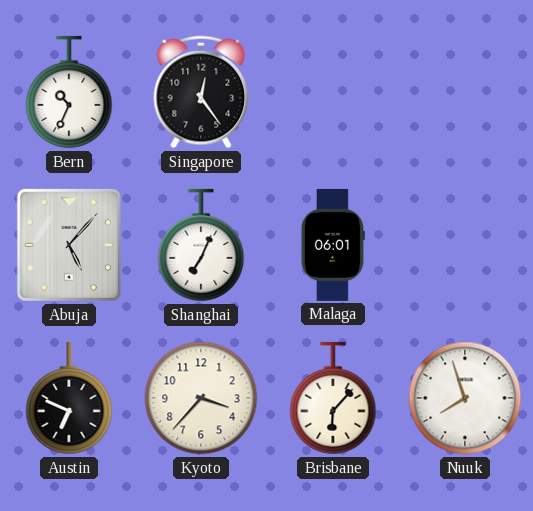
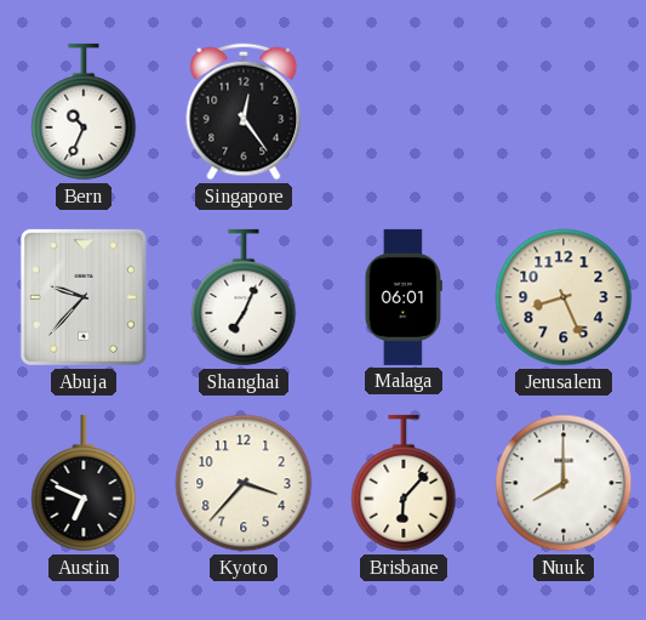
Abuja: 5:07 -> 9:37 (84, 297)
Jerusalem: none -> 8:26 (564, 297)
Nuuk: 7:57 -> 8:00 (564, 483)
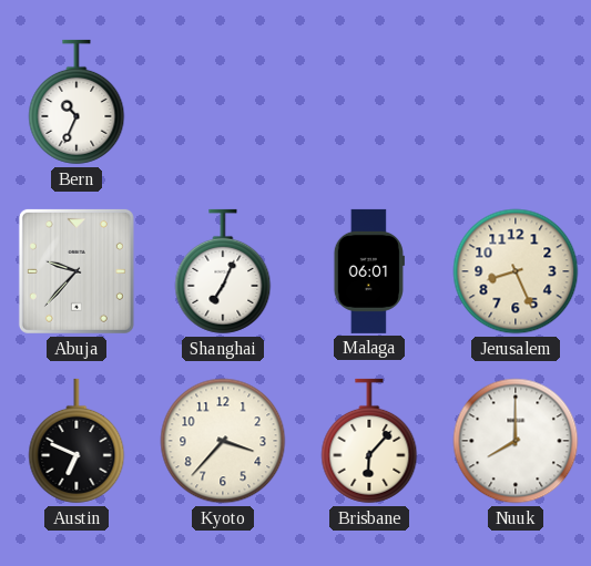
Singapore: 12:24 -> none (244, 112)
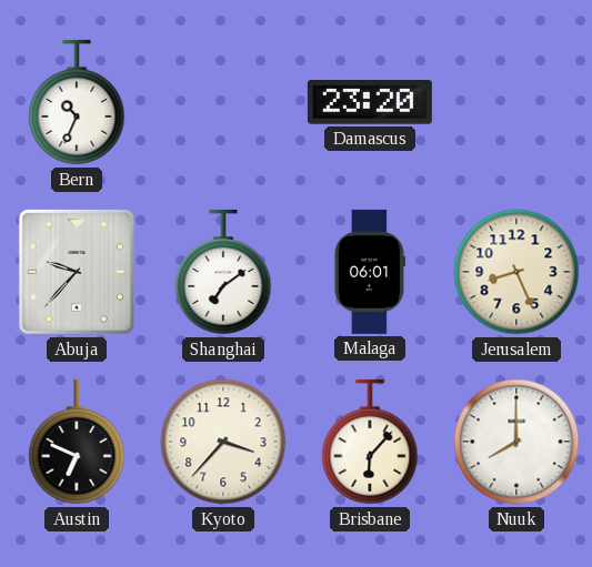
Damascus: none -> 23:20 (370, 102)
Shanghai: 7:04 -> 7:09 (223, 272)
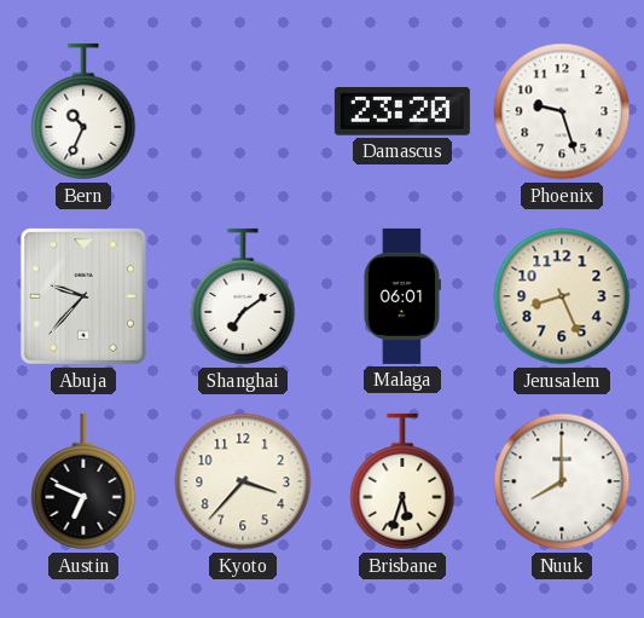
Phoenix: none -> 9:27 (562, 111)
Brisbane: 6:07 -> 5:33 (402, 481)
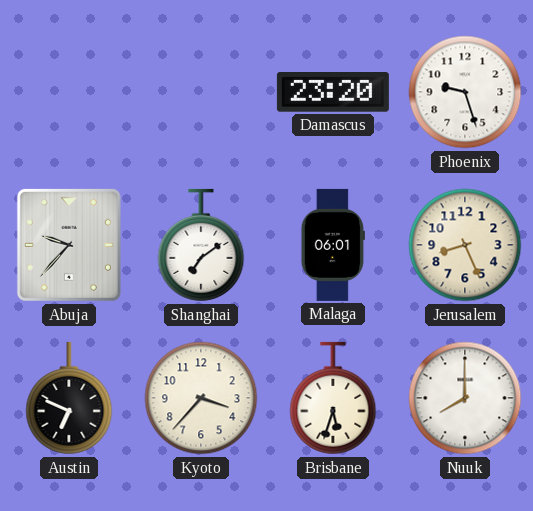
Bern: 10:34 -> none (83, 111)
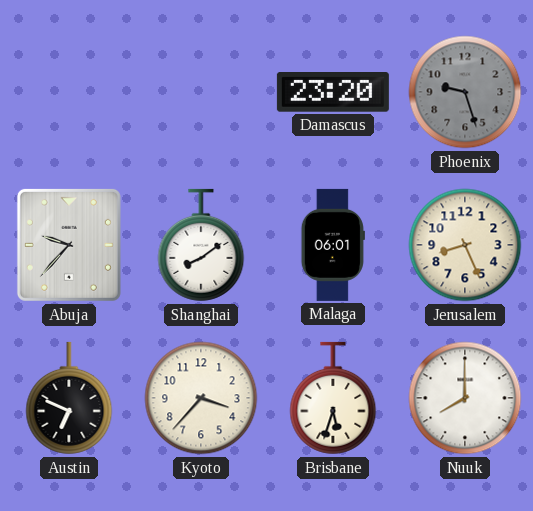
Phoenix dial: white -> grey (465, 92)
Shanghai: 7:09 -> 8:09 (201, 245)
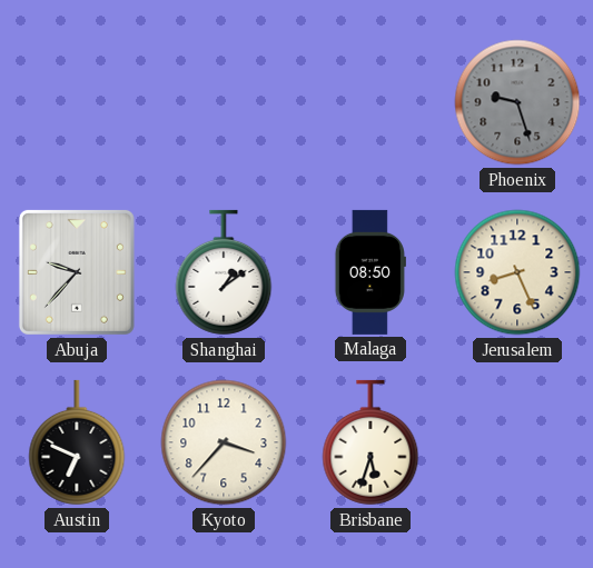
Damascus: 23:20 -> none (333, 92)
Shanghai: 8:09 -> 1:09 (224, 272)
Malaga: 06:01 -> 08:50 (370, 272)
Nuuk: 8:00 -> none (465, 398)
